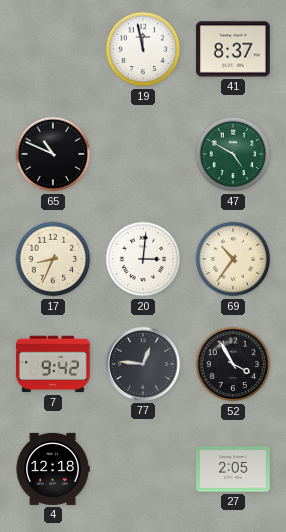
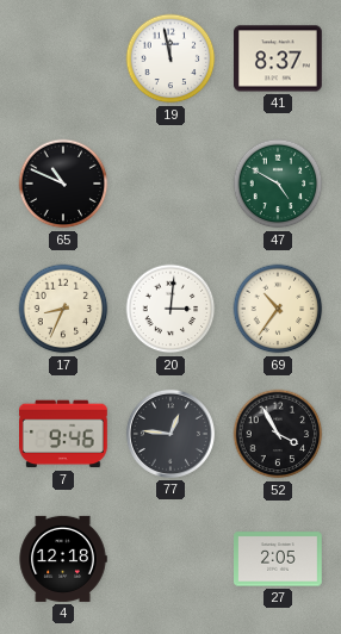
7: 9:42 -> 9:46 (64, 434)
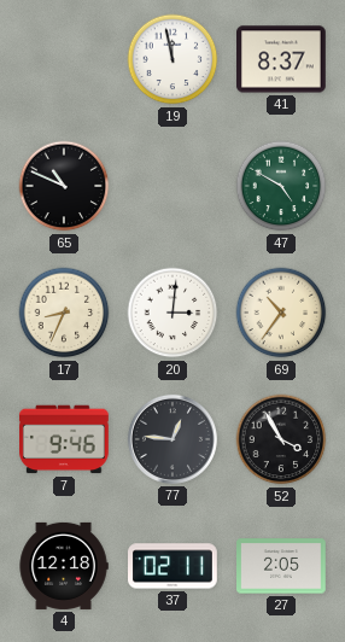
37: none -> 02:11 (174, 566)
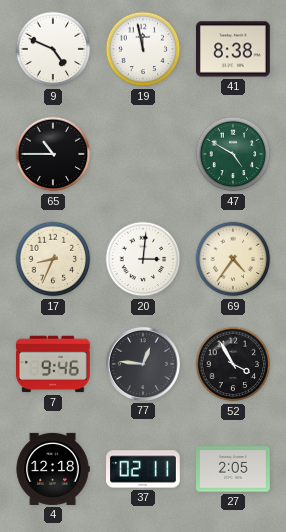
9: none -> 4:49 (53, 49)
41: 8:37 -> 8:38 (234, 49)
65: 10:49 -> 10:45 (53, 154)
69: 10:36 -> 4:36 (233, 259)
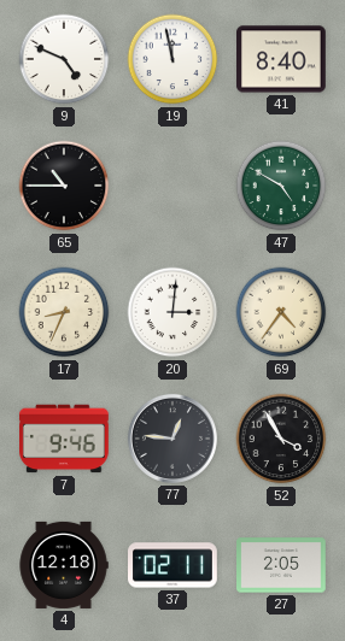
41: 8:38 -> 8:40 (282, 59)
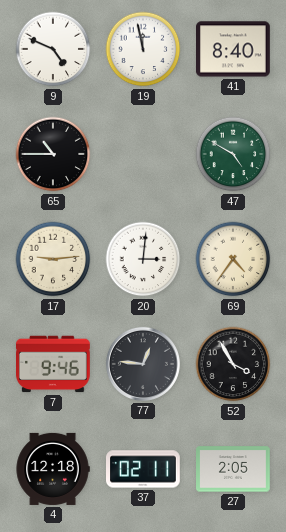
17: 8:34 -> 9:14 (53, 259)
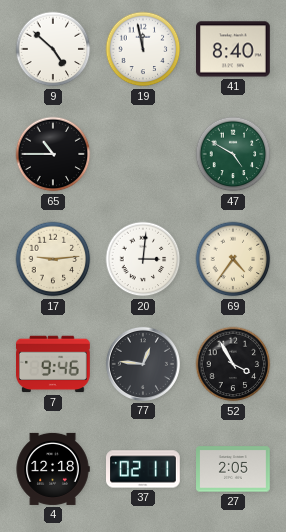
9: 4:49 -> 4:52 (53, 49)
